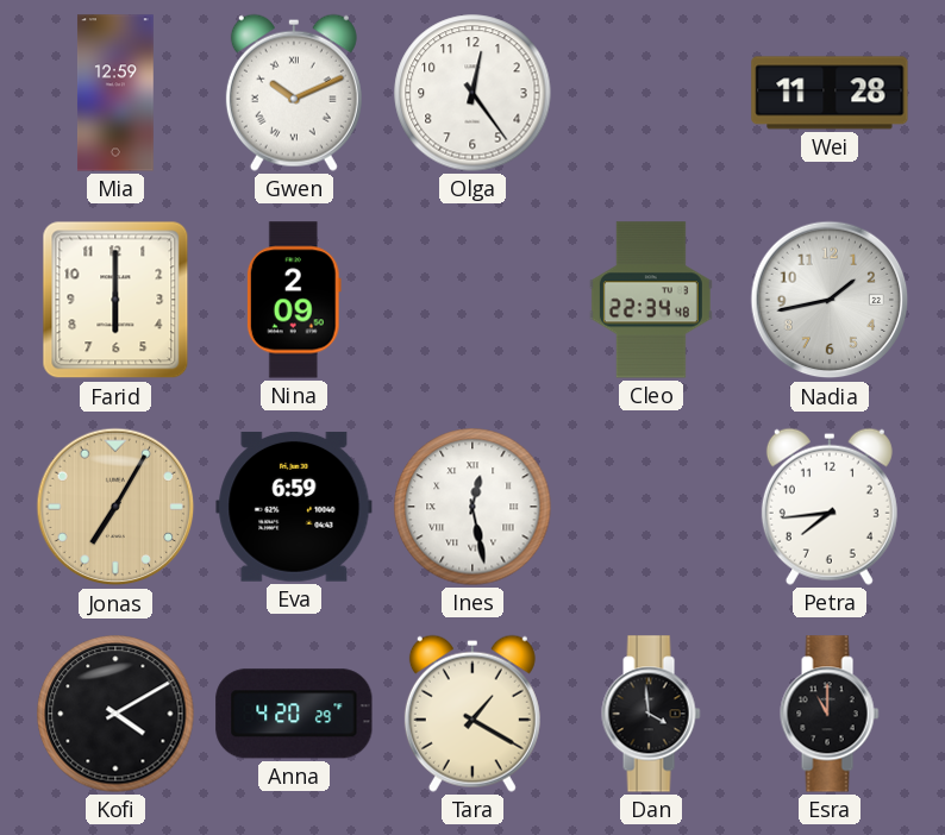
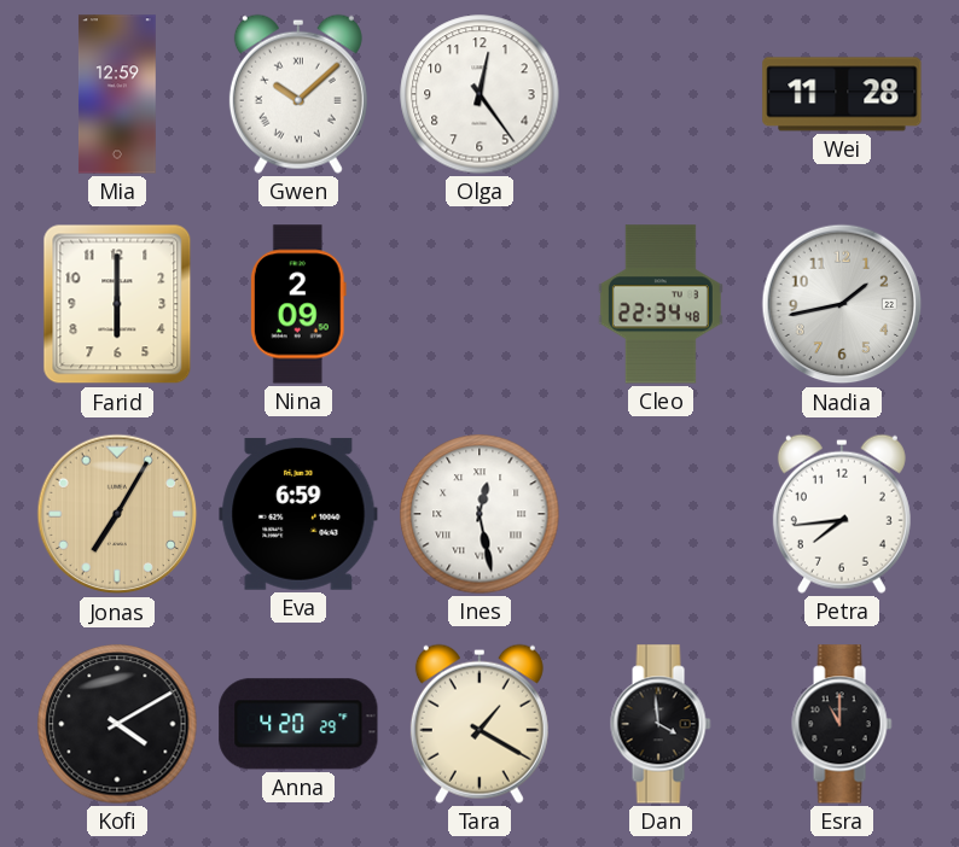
Gwen: 10:11 -> 10:08 (298, 94)
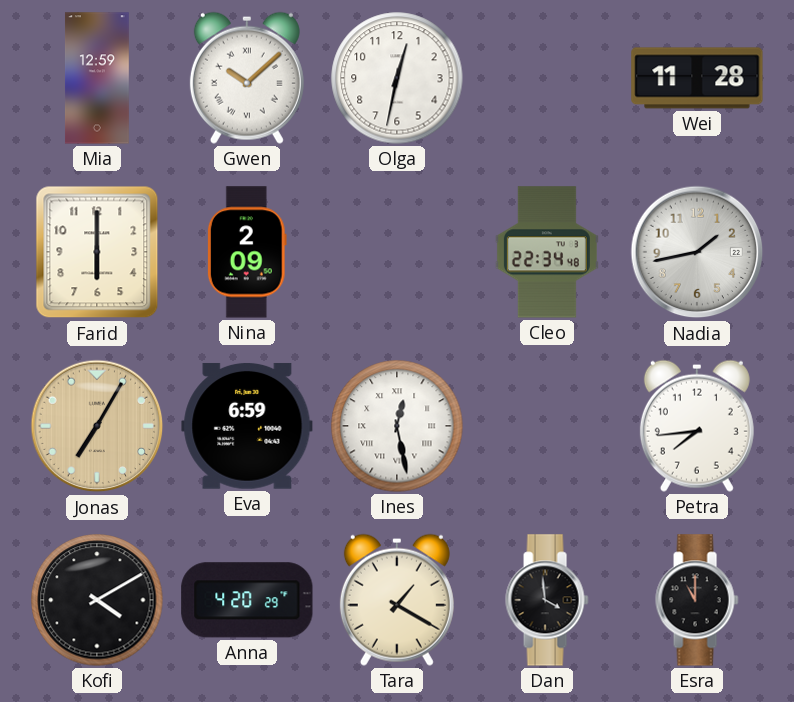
Olga: 12:24 -> 12:32 (397, 78)
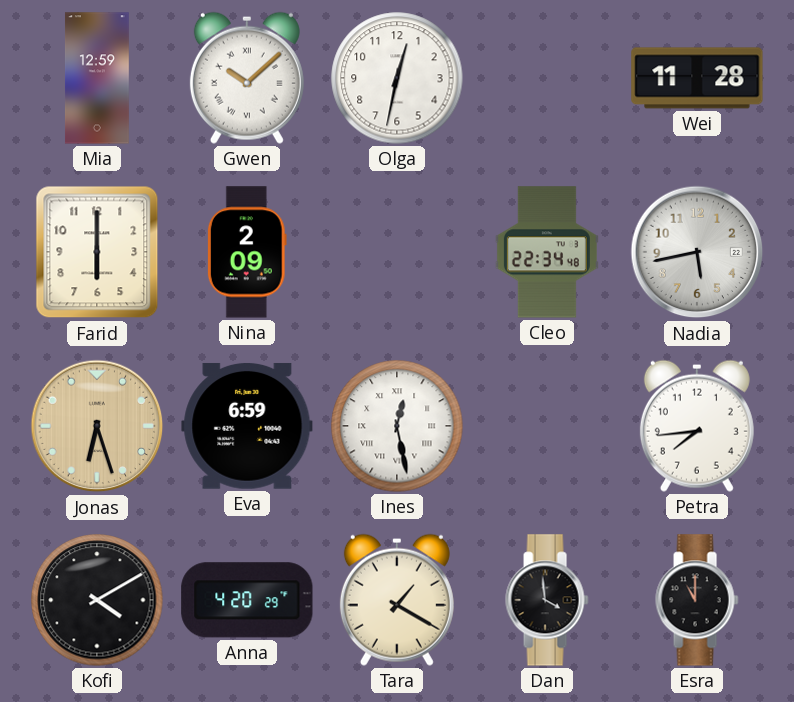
Nadia: 1:43 -> 5:43 (697, 252)
Jonas: 7:05 -> 6:27 (97, 426)
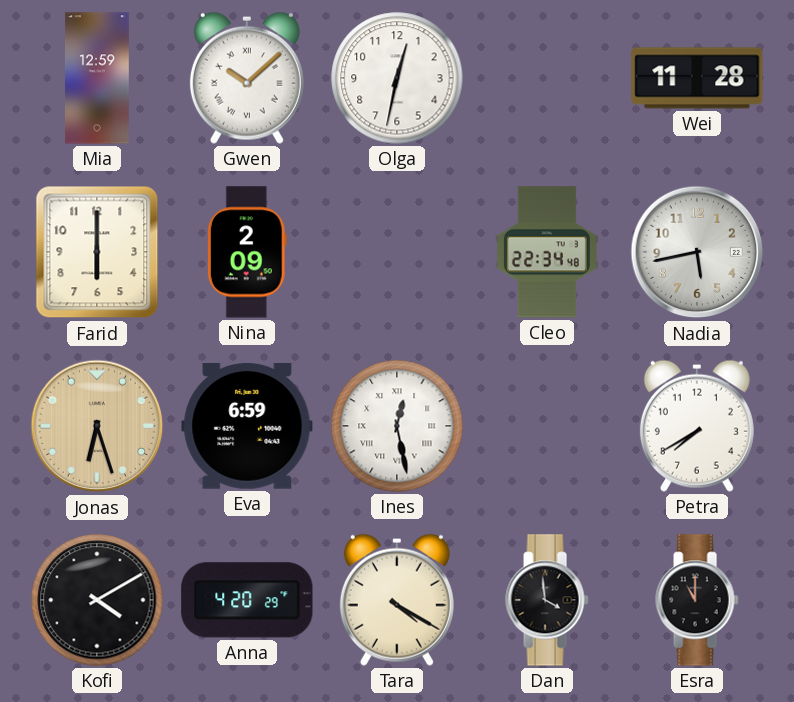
Petra: 7:44 -> 7:40 (697, 426)
Tara: 1:20 -> 4:20 (397, 600)
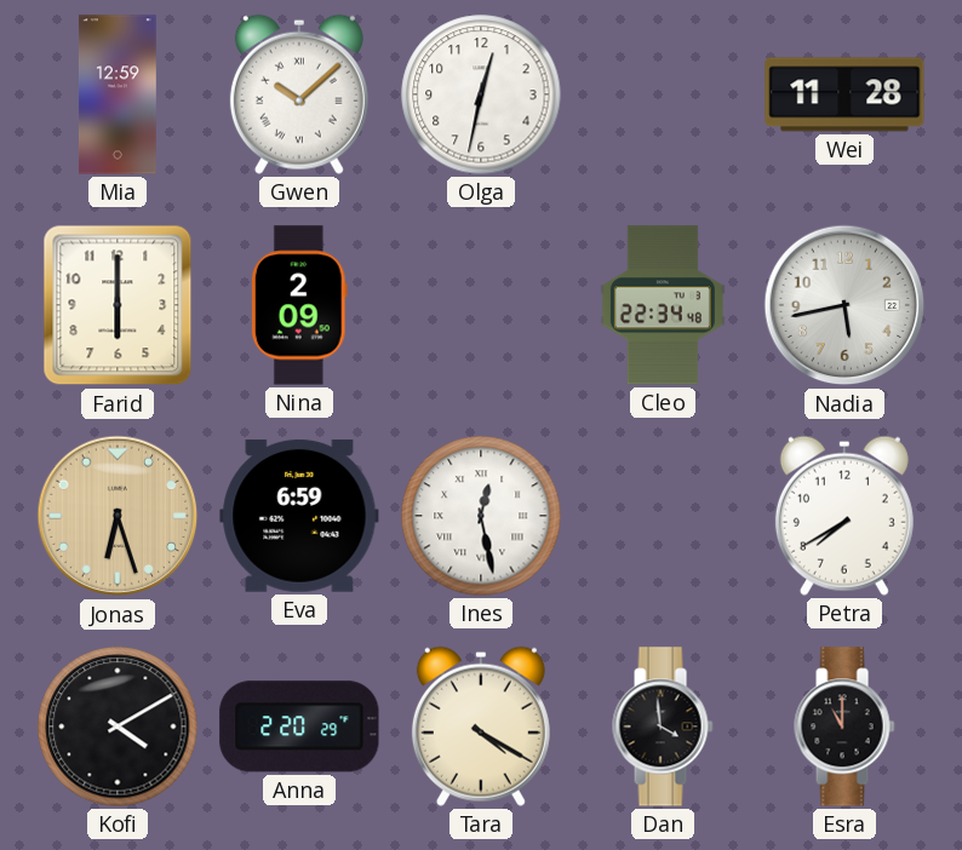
Anna: 4:20 -> 2:20 (299, 726)
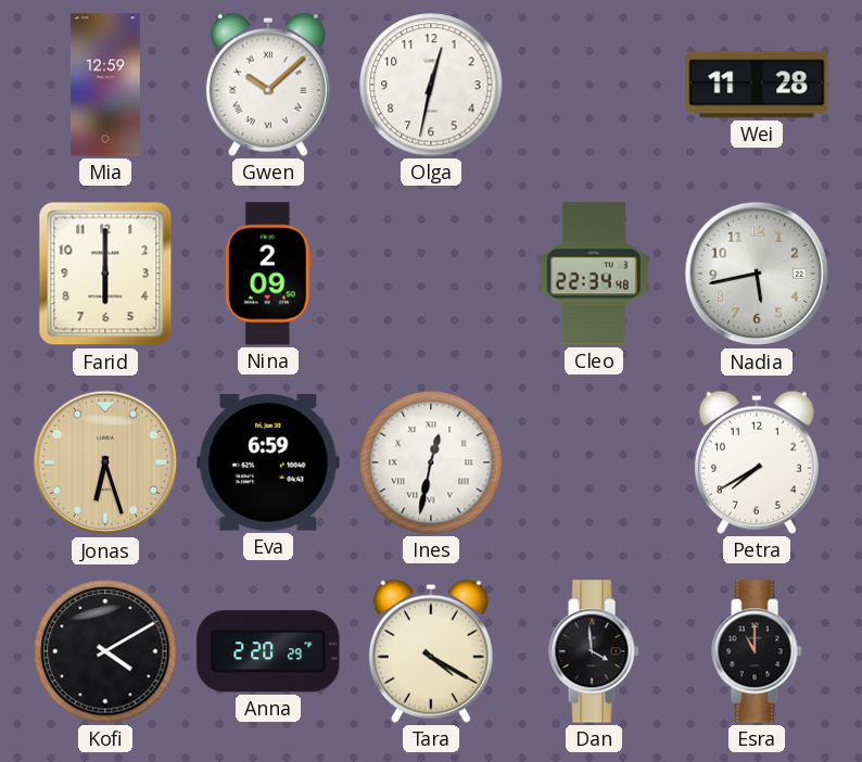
Ines: 12:28 -> 12:32 (431, 462)
